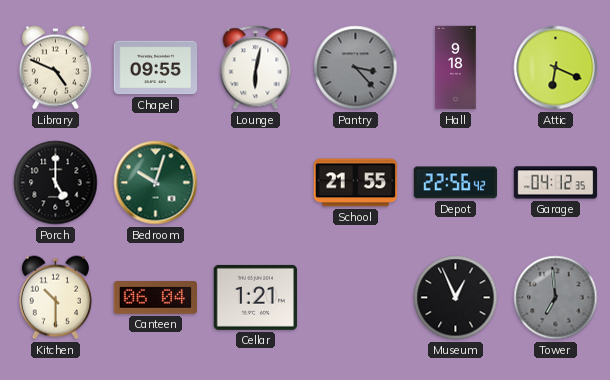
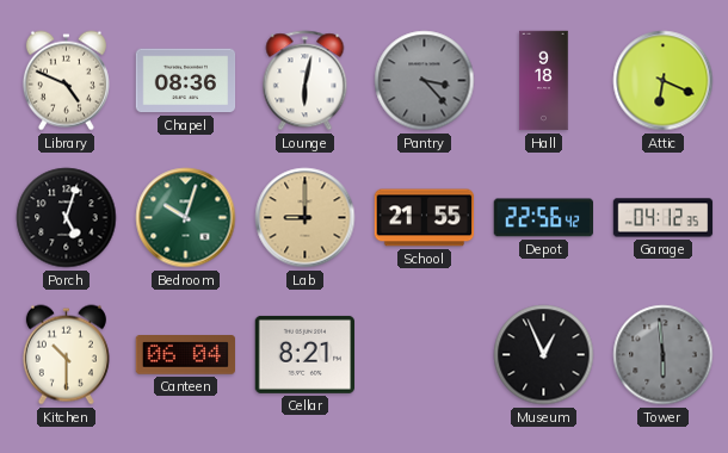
Chapel: 09:55 -> 08:36 (186, 81)
Porch: 5:00 -> 5:03 (67, 218)
Lab: none -> 9:00 (306, 218)
Cellar: 1:21 -> 8:21 (306, 354)
Tower: 6:59 -> 5:59 (664, 355)
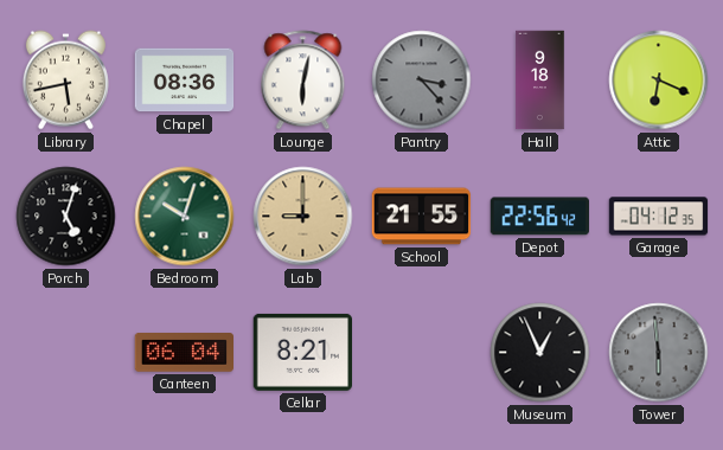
Library: 4:49 -> 5:43 (65, 81)
Kitchen: 10:30 -> none (66, 355)
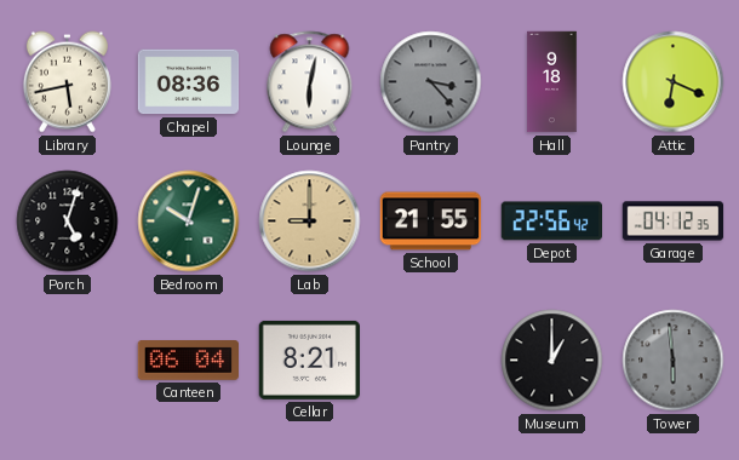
Museum: 12:56 -> 1:00 (552, 361)
